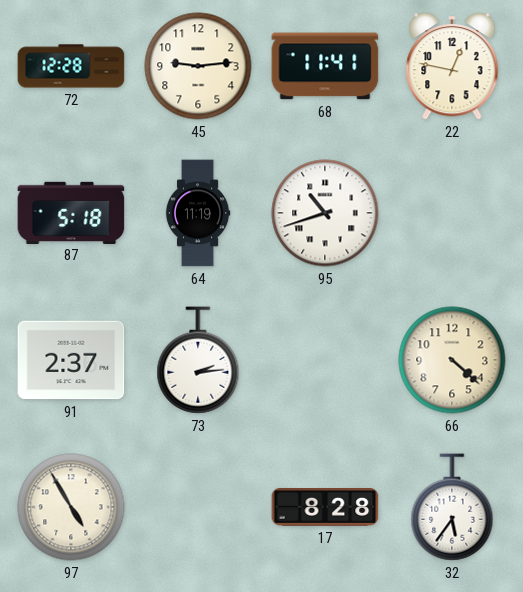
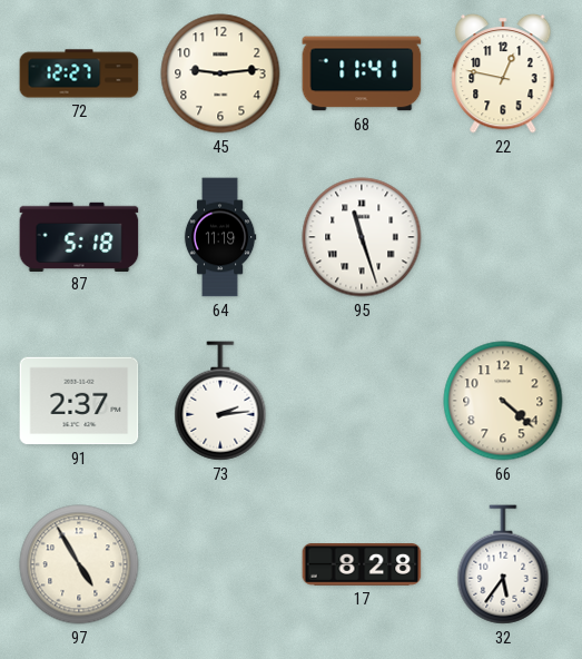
72: 12:28 -> 12:27 (79, 73)
95: 10:42 -> 11:27 (362, 237)
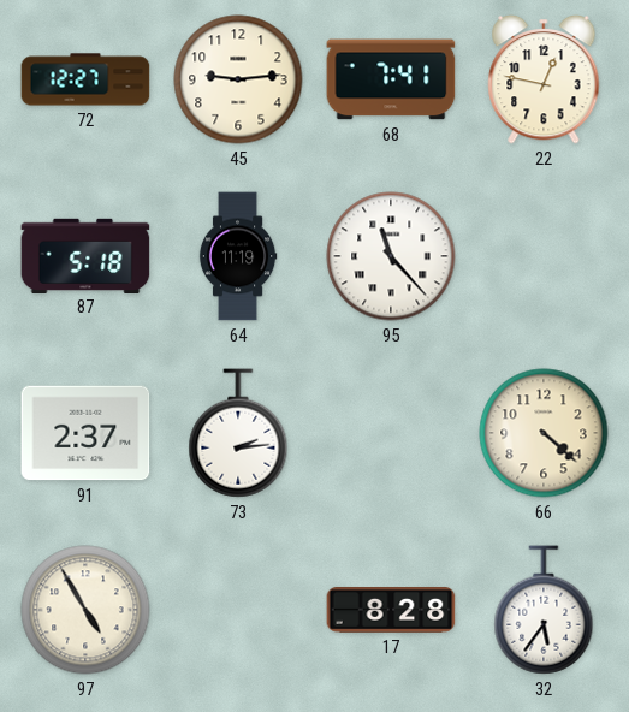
68: 11:41 -> 7:41 (391, 79)
95: 11:27 -> 11:23 (391, 256)
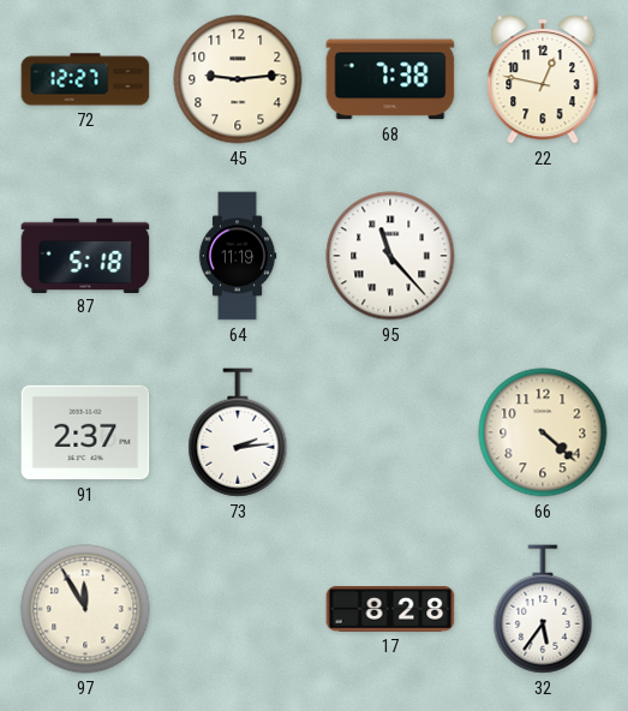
68: 7:41 -> 7:38 (390, 79)
97: 4:55 -> 11:55 (85, 609)
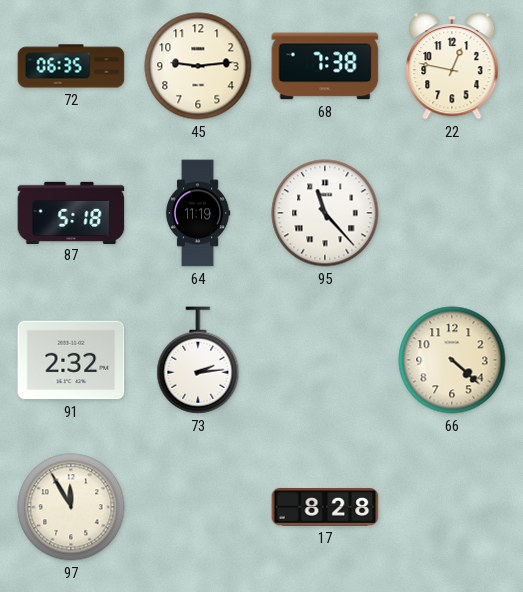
72: 12:27 -> 06:35 (71, 66)
91: 2:37 -> 2:32 (71, 360)
32: 5:36 -> none (543, 609)
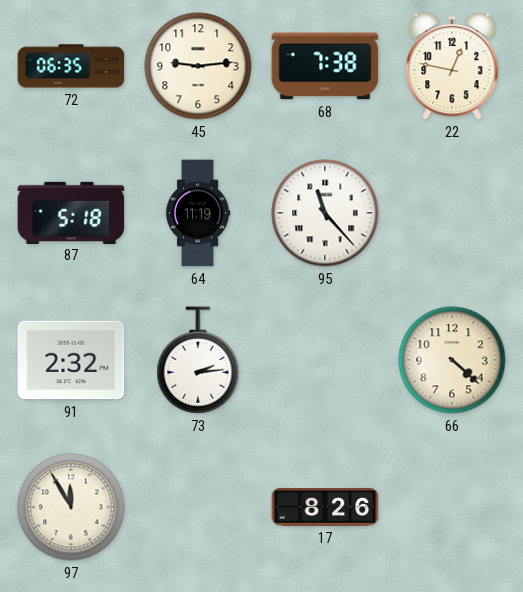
17: 8:28 -> 8:26 (325, 508)
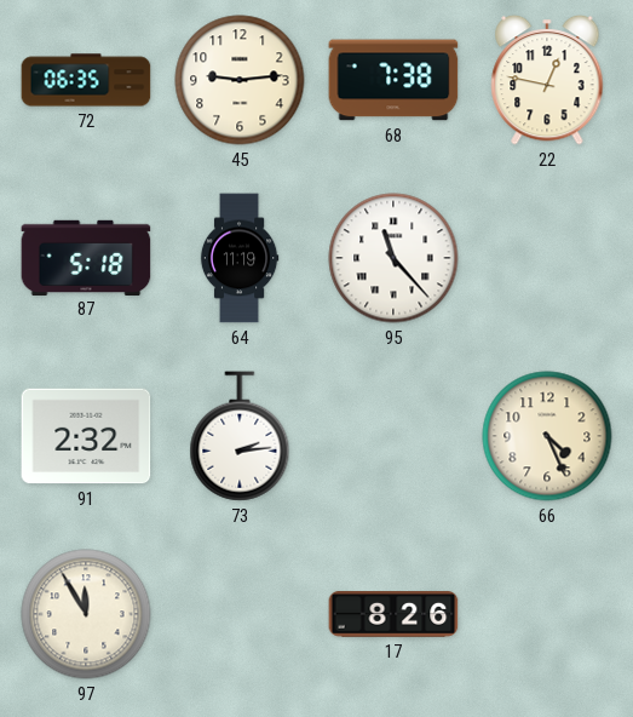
66: 4:22 -> 4:26 (547, 436)
